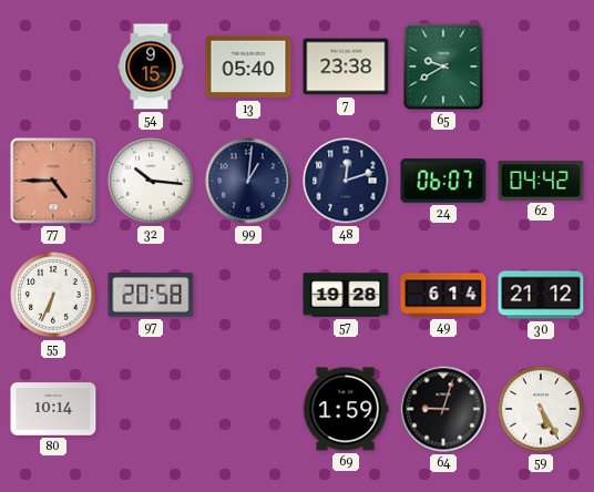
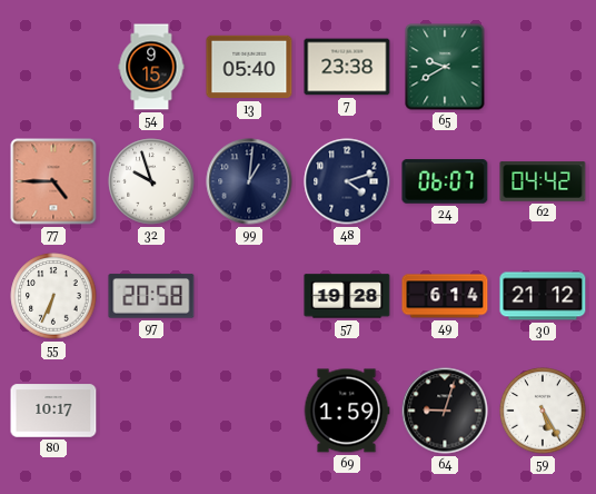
32: 10:16 -> 9:57 (151, 181)
48: 12:12 -> 4:12 (347, 181)
80: 10:14 -> 10:17 (53, 411)
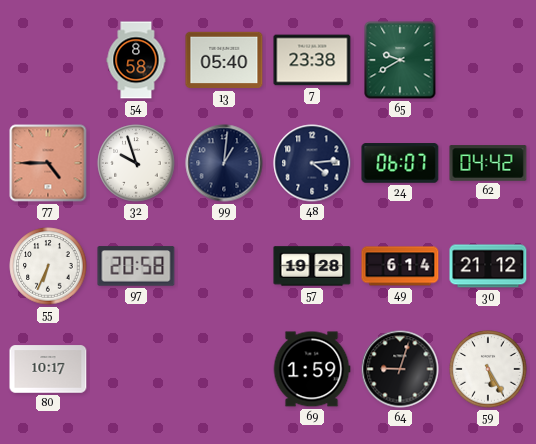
54: 9:15 -> 8:58 (136, 60)
48: 4:12 -> 4:14 (312, 163)
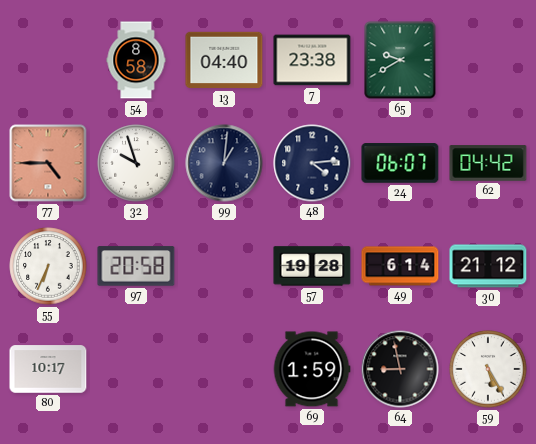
13: 05:40 -> 04:40 (224, 60)
64: 9:03 -> 8:58 (400, 369)
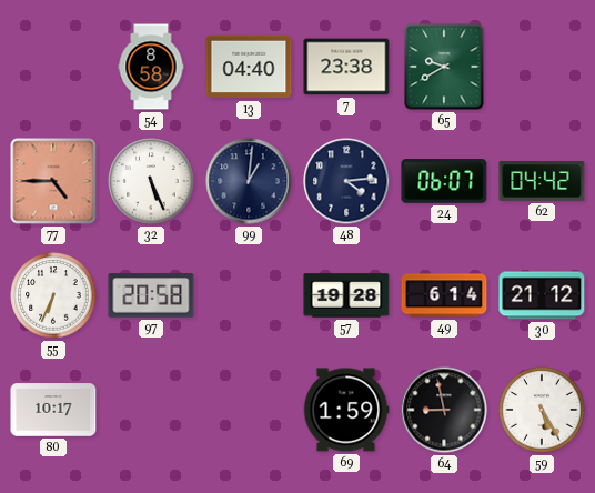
32: 9:57 -> 5:26 (151, 181)
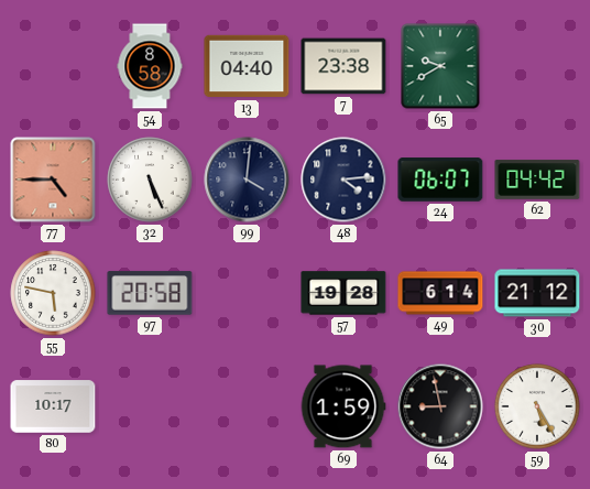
99: 1:01 -> 4:01 (247, 180)
55: 6:34 -> 5:47 (53, 293)
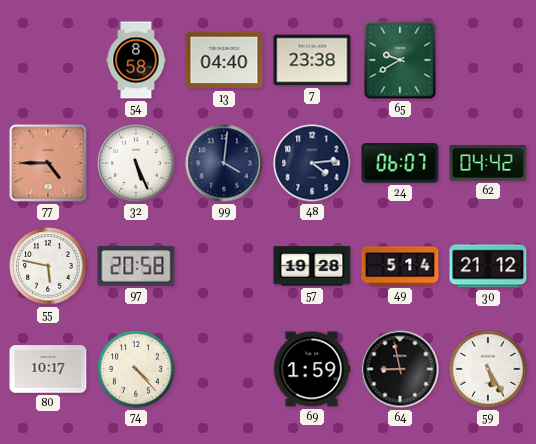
49: 6:14 -> 5:14 (400, 266)
74: none -> 4:23 (136, 369)
